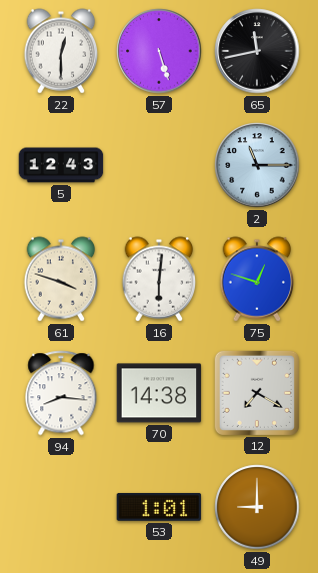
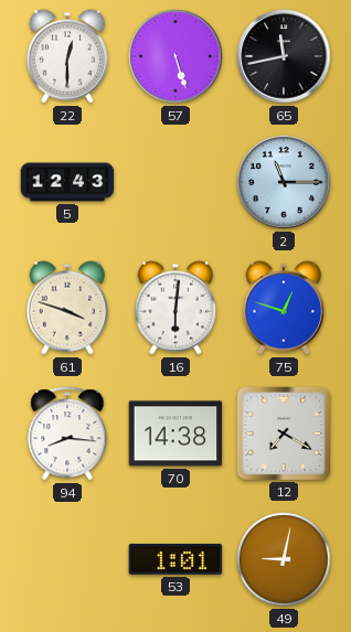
49: 9:00 -> 9:02 (284, 559)
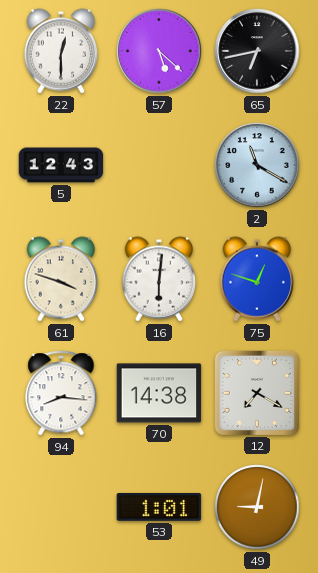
57: 5:27 -> 5:22 (159, 51)
65: 11:43 -> 6:43 (257, 51)
2: 11:15 -> 11:20 (257, 165)
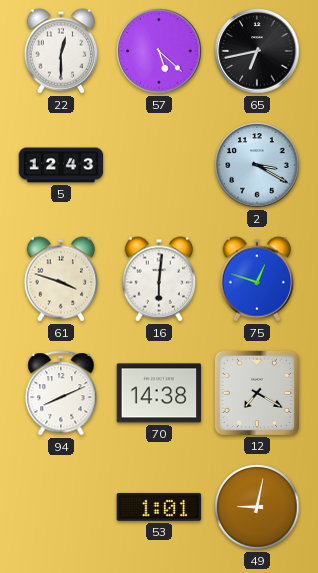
2: 11:20 -> 3:20 (257, 165)
94: 8:16 -> 8:11 (61, 393)
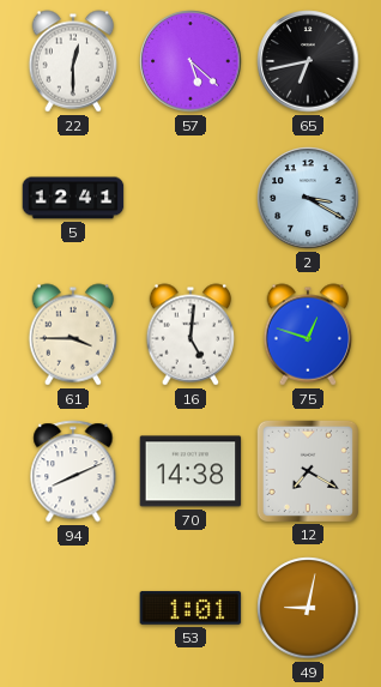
5: 12:43 -> 12:41 (73, 198)
61: 3:48 -> 3:45 (73, 335)
16: 6:01 -> 5:01 (190, 335)
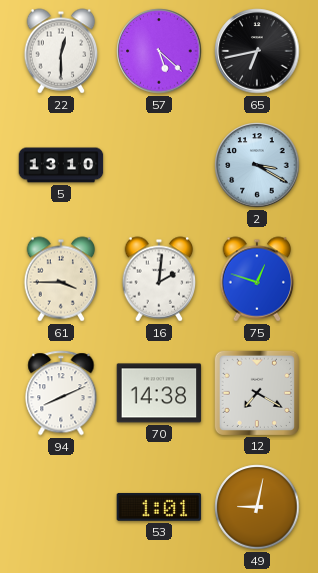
5: 12:41 -> 13:10 (61, 165)
16: 5:01 -> 2:01 (159, 279)
